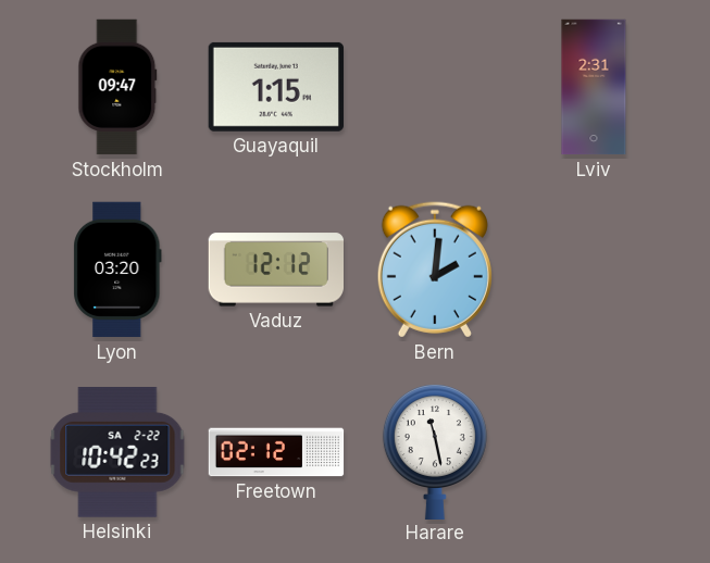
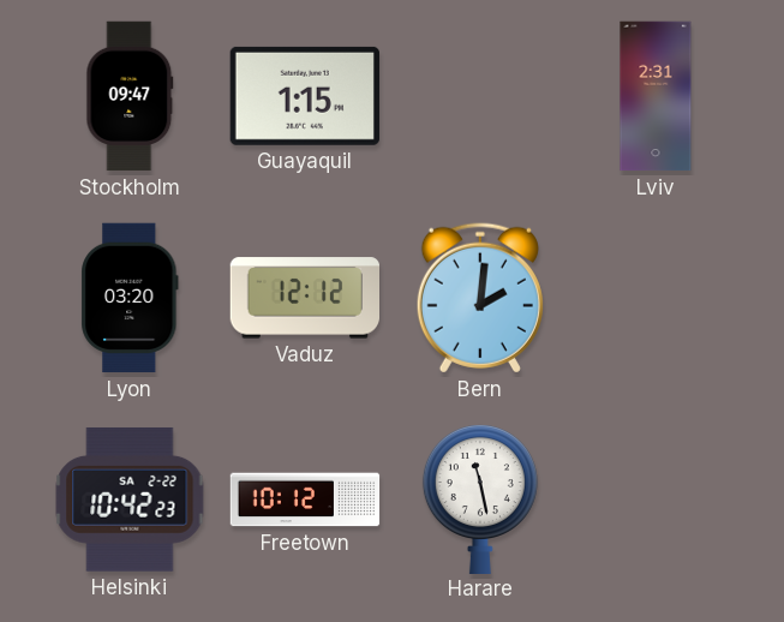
Freetown: 02:12 -> 10:12 (305, 500)
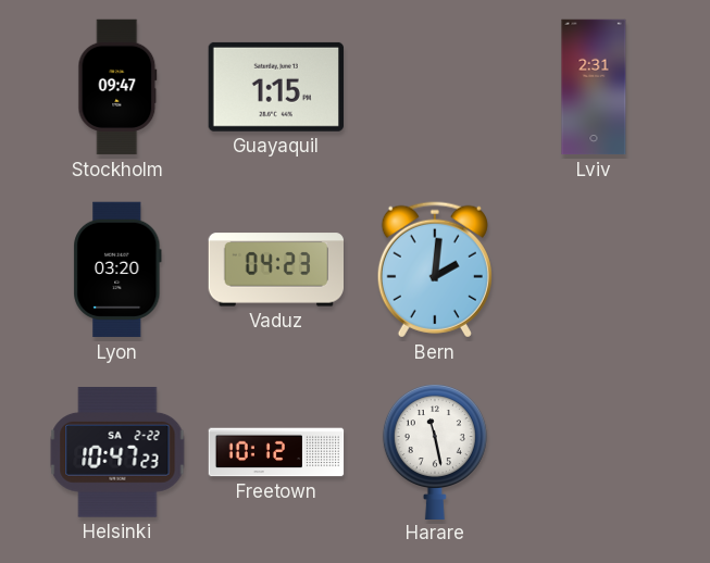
Vaduz: 12:12 -> 04:23 (275, 270)
Helsinki: 10:42 -> 10:47 (117, 452)
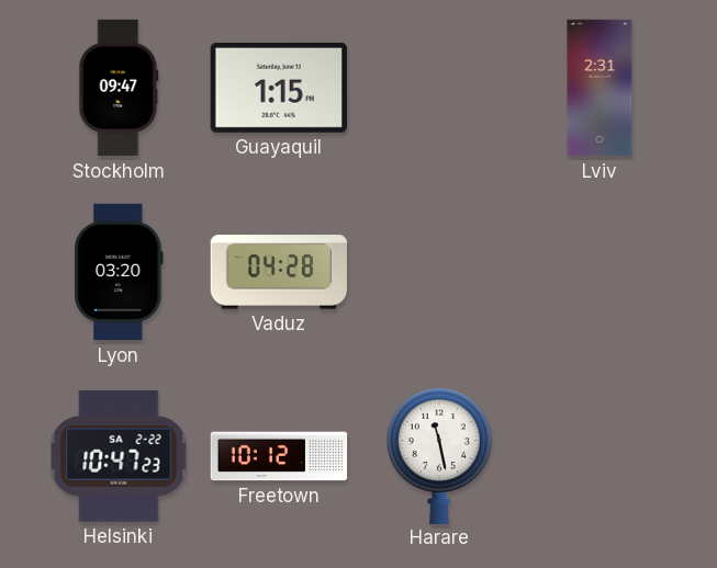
Vaduz: 04:23 -> 04:28 (278, 272)
Bern: 2:01 -> none (435, 270)
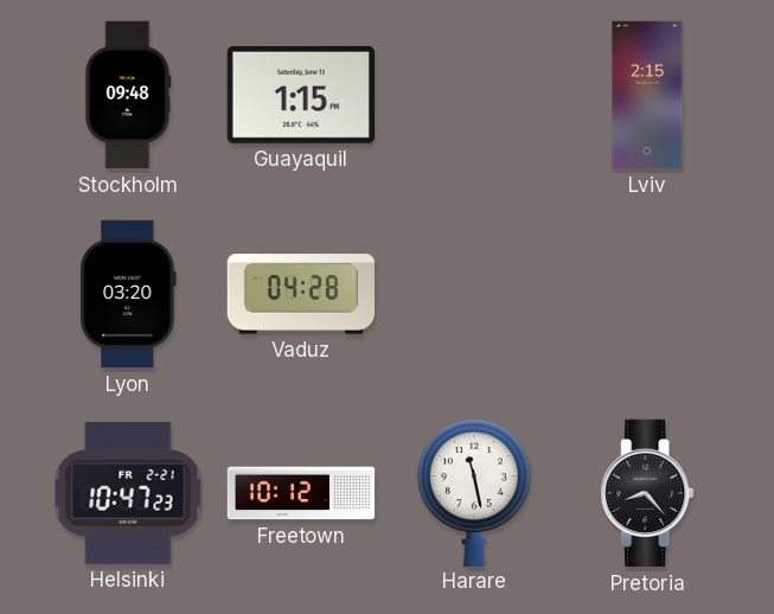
Stockholm: 09:47 -> 09:48 (128, 95)
Lviv: 2:31 -> 2:15 (647, 95)
Helsinki date: SA 2-22 -> FR 2-21 (128, 493)
Pretoria: none -> 8:23 (647, 493)
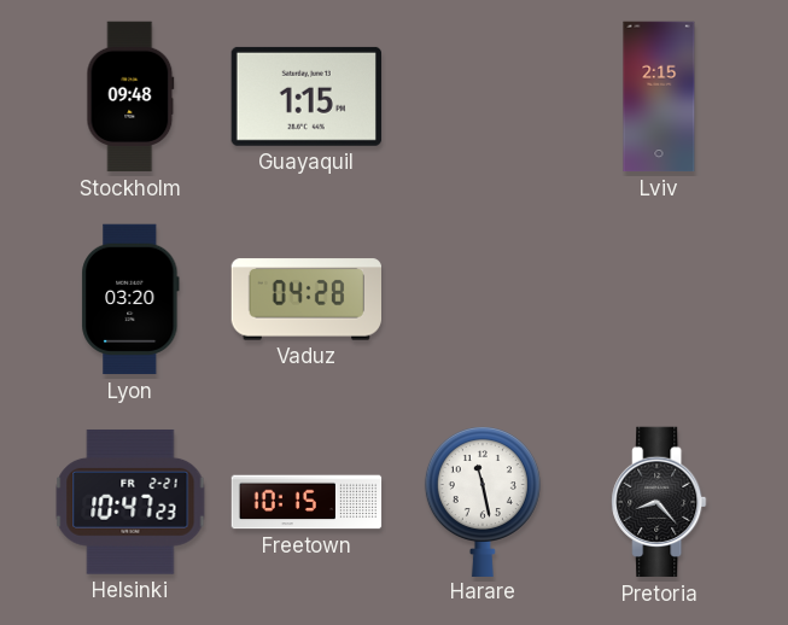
Freetown: 10:12 -> 10:15 (307, 502)
